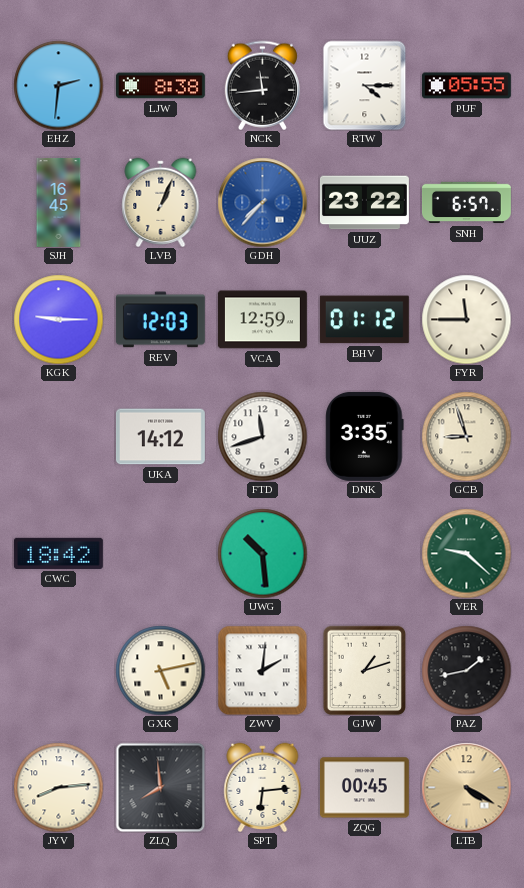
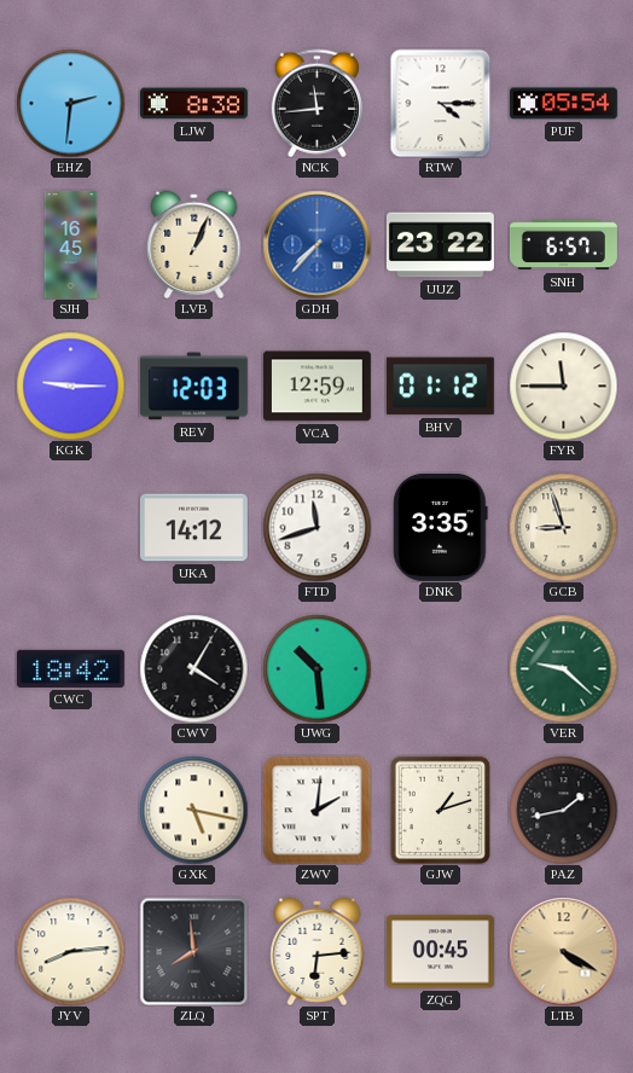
PUF: 05:55 -> 05:54 (563, 104)
CWV: none -> 4:05 (193, 668)
GXK: 5:13 -> 5:17 (193, 810)
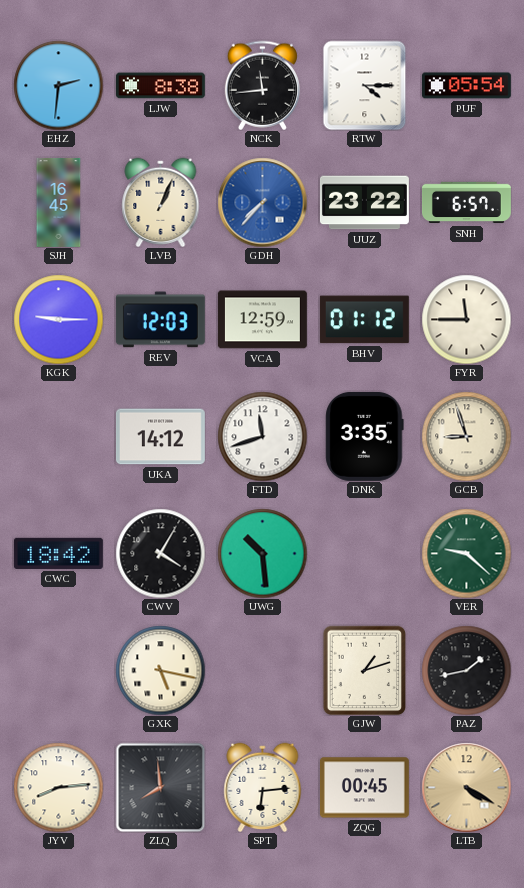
ZWV: 2:01 -> none (316, 810)
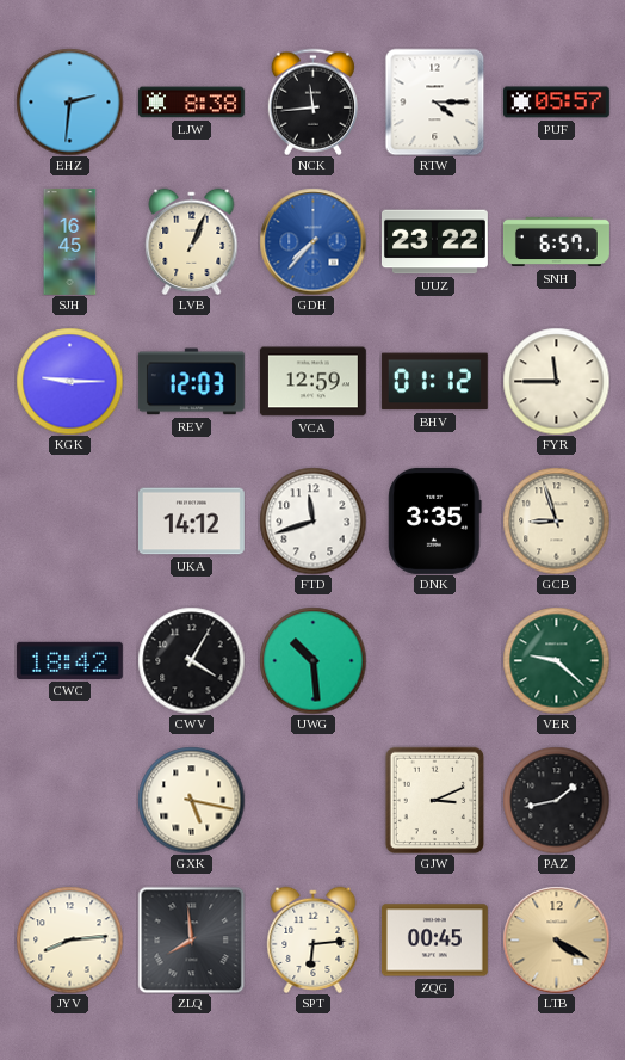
PUF: 05:54 -> 05:57 (556, 103)
GJW: 1:12 -> 3:11 (435, 800)
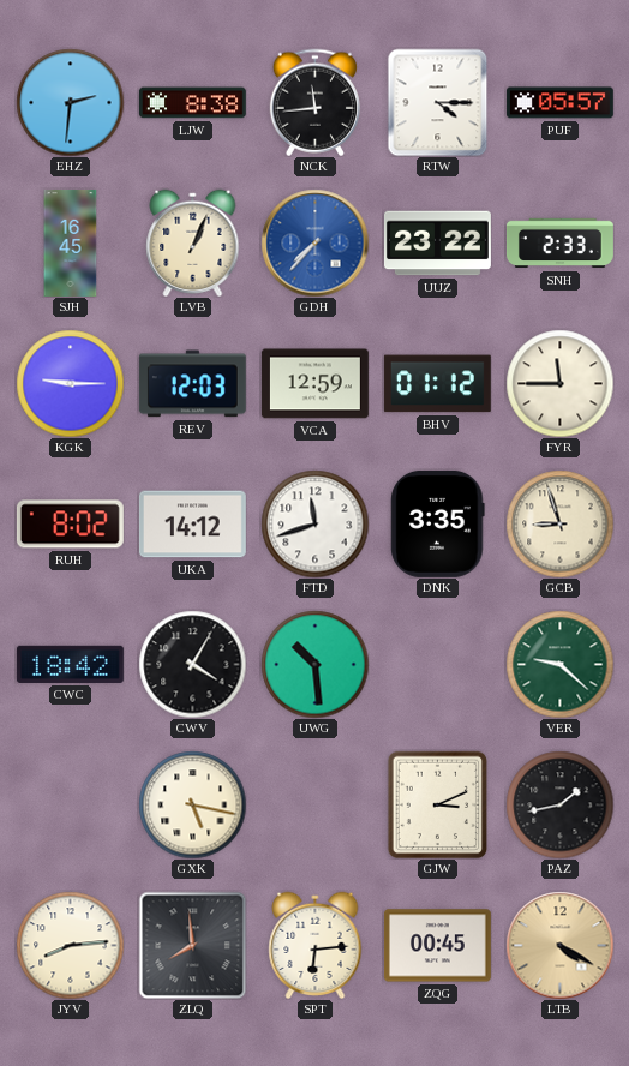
SNH: 6:57 -> 2:33 (559, 244)
RUH: none -> 8:02 (70, 525)
